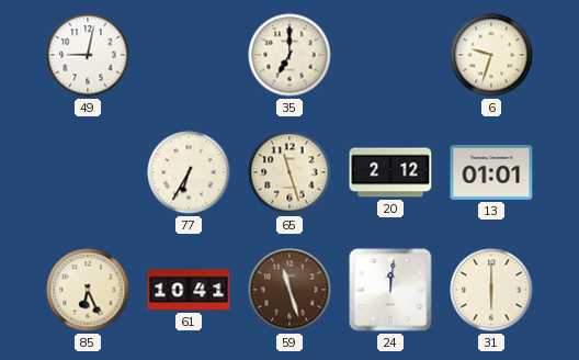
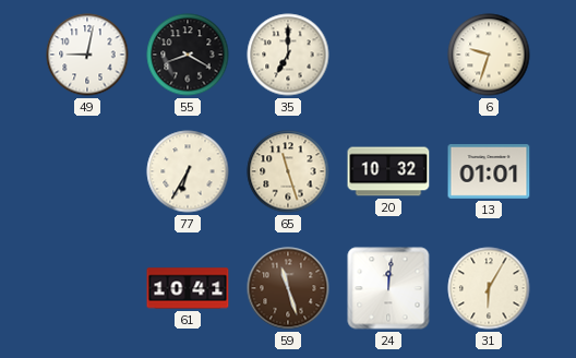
55: none -> 8:20 (188, 55)
20: 2:12 -> 10:32 (388, 171)
85: 6:26 -> none (88, 290)
31: 6:00 -> 6:05 (489, 288)
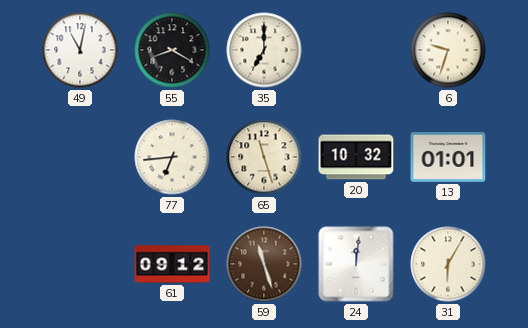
49: 9:02 -> 11:02 (80, 50)
77: 6:35 -> 6:44 (172, 157)
61: 10:41 -> 09:12 (172, 264)
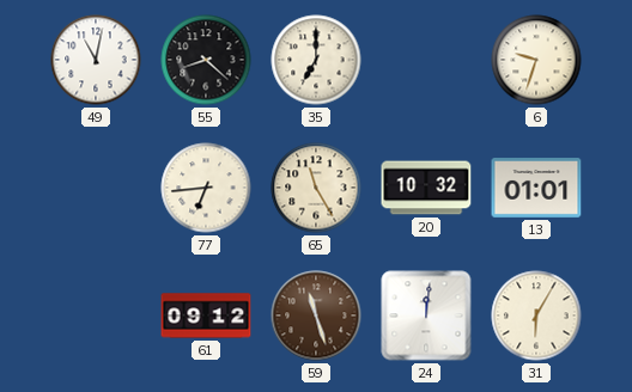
55: 8:20 -> 8:22 (206, 60)
65: 11:27 -> 11:25 (316, 188)
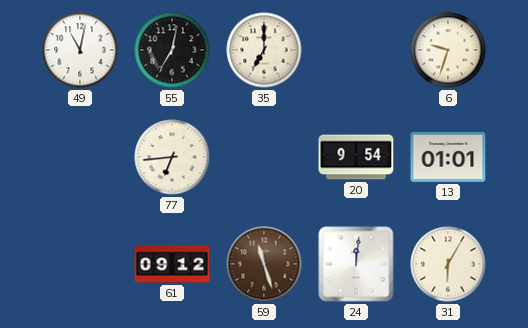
55: 8:22 -> 7:02 (172, 50)
65: 11:25 -> none (316, 188)
20: 10:32 -> 9:54 (356, 157)
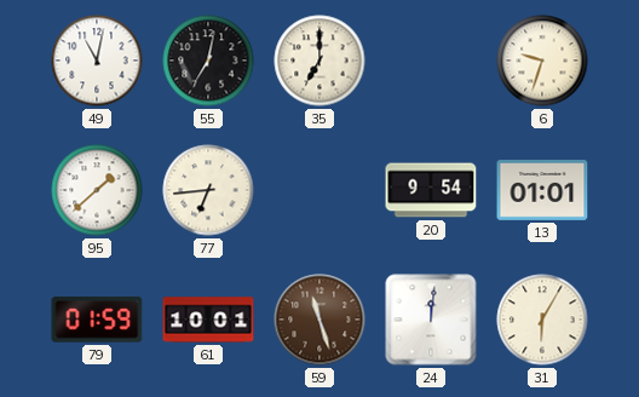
95: none -> 1:38 (97, 190)
79: none -> 01:59 (97, 320)
61: 09:12 -> 10:01 (208, 320)
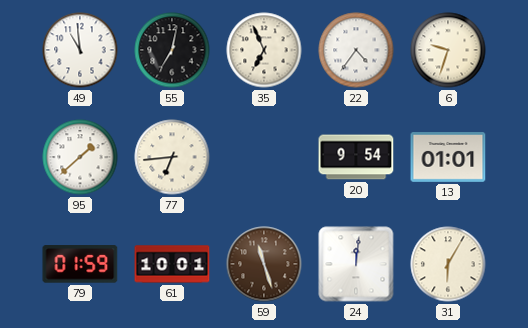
49: 11:02 -> 10:59 (80, 50)
35: 7:00 -> 6:56 (264, 50)
22: none -> 4:36 (356, 50)
